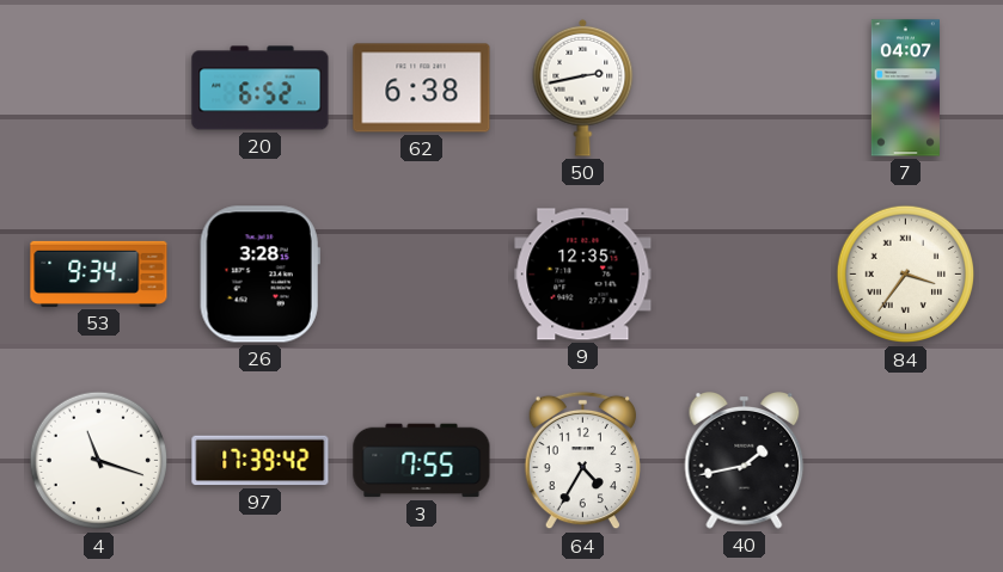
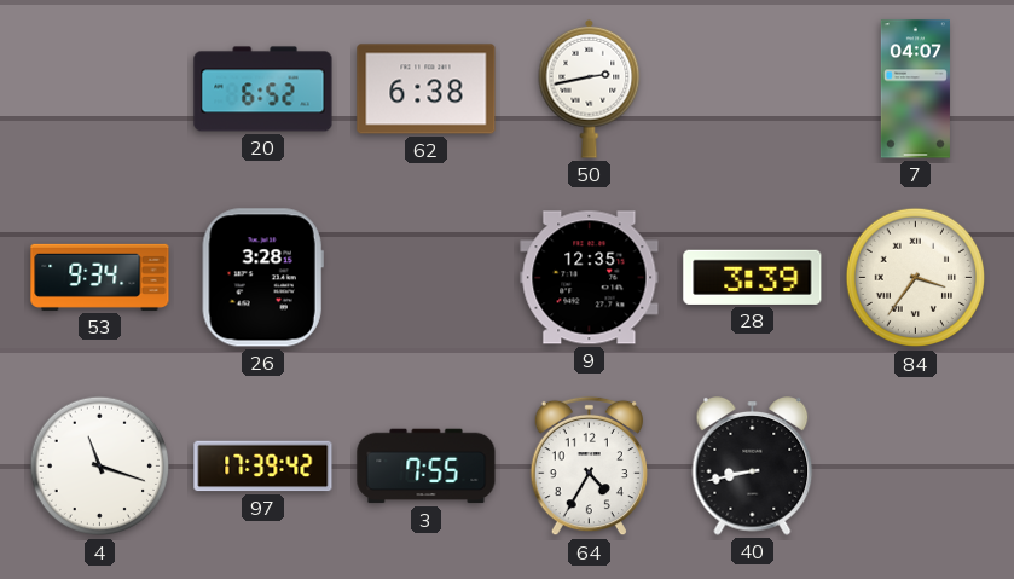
28: none -> 3:39 (753, 277)
40: 1:43 -> 8:43 (753, 467)
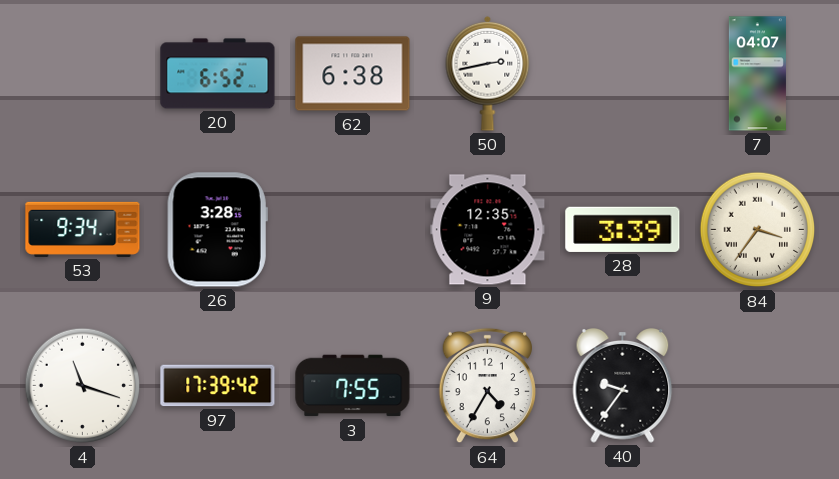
40: 8:43 -> 9:36 (623, 386)
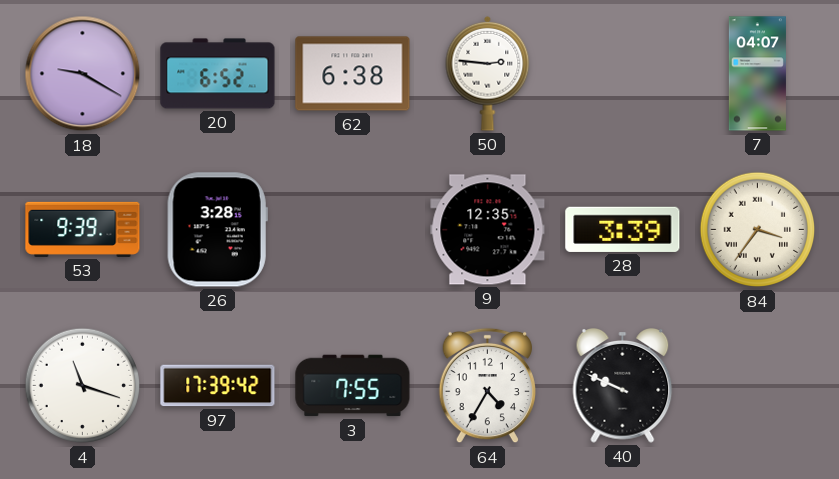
18: none -> 9:20 (83, 74)
50: 2:43 -> 2:46 (488, 73)
53: 9:34 -> 9:39 (83, 229)
40: 9:36 -> 9:49 (623, 386)
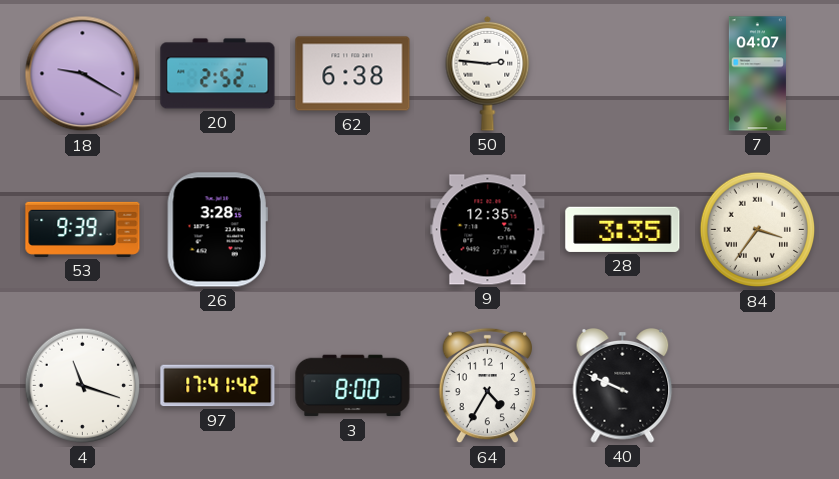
20: 6:52 -> 2:52 (218, 74)
28: 3:39 -> 3:35 (623, 229)
97: 17:39 -> 17:41 (218, 386)
3: 7:55 -> 8:00 (353, 386)
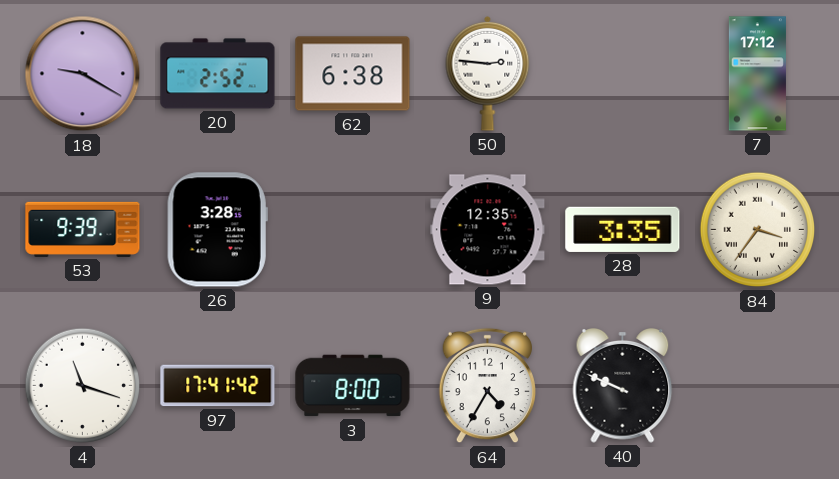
7: 04:07 -> 17:12 (757, 74)
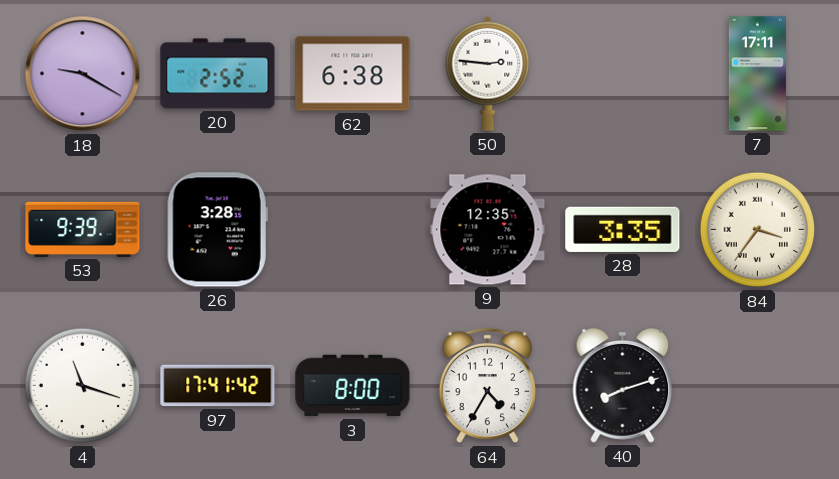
7: 17:12 -> 17:11 (757, 74)
40: 9:49 -> 8:12 (623, 386)
